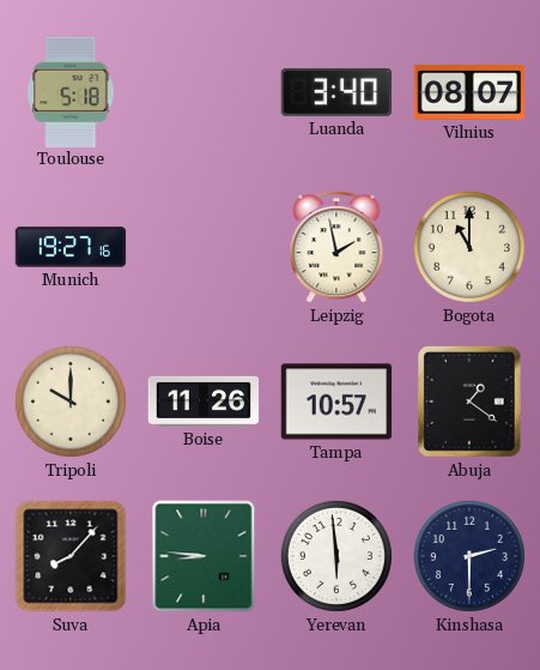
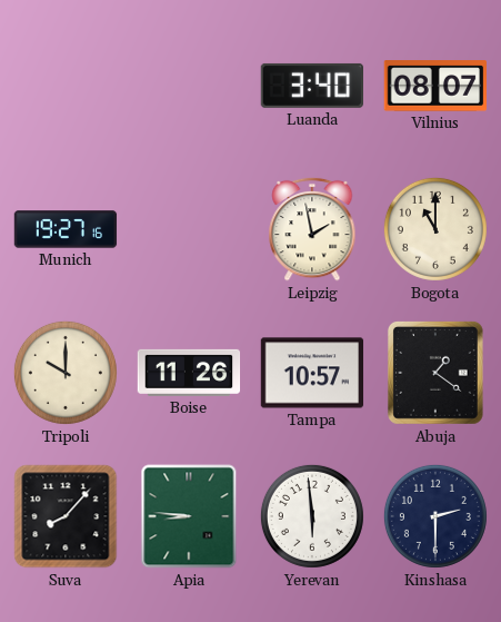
Toulouse: 5:18 -> none (71, 91)
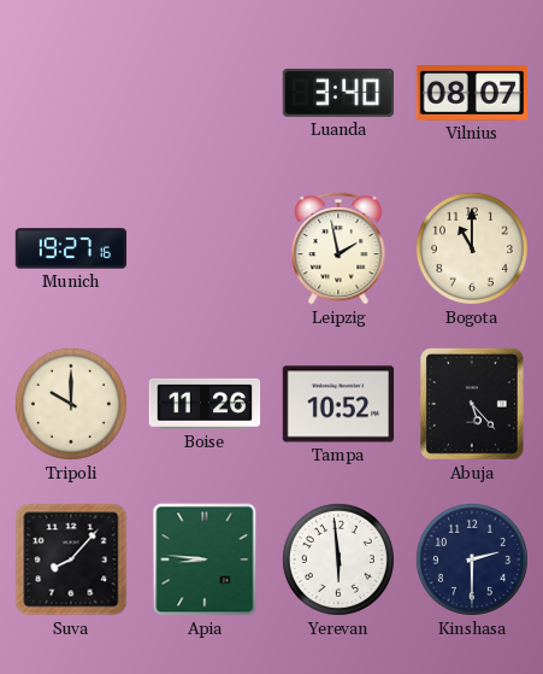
Tampa: 10:57 -> 10:52 (338, 404)
Abuja: 1:21 -> 5:23 (472, 404)
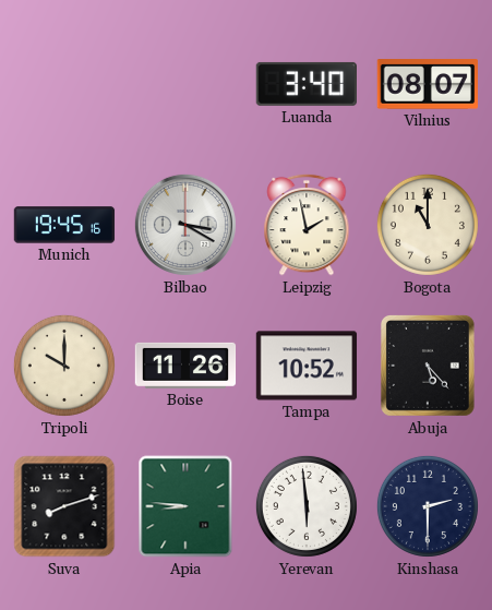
Munich: 19:27 -> 19:45 (64, 225)
Bilbao: none -> 3:20 (185, 225)
Suva: 8:07 -> 8:12 (64, 506)
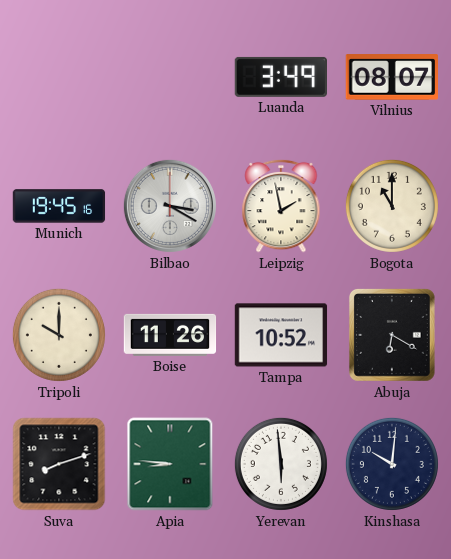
Luanda: 3:40 -> 3:49 (280, 77)
Abuja: 5:23 -> 6:20 (392, 335)
Kinshasa: 2:30 -> 10:01 (392, 464)
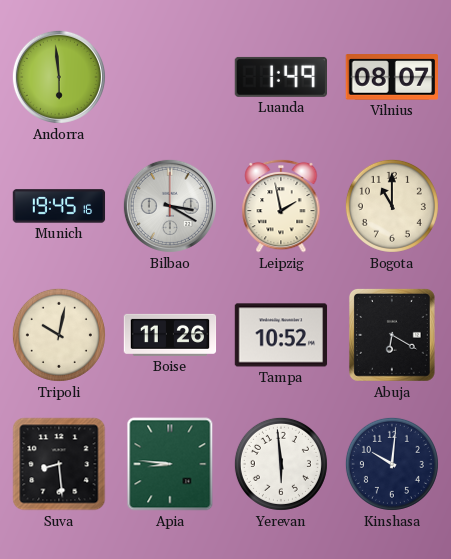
Andorra: none -> 5:59 (59, 77)
Luanda: 3:49 -> 1:49 (280, 77)
Tripoli: 10:00 -> 10:02 (59, 335)
Suva: 8:12 -> 8:29 (59, 464)
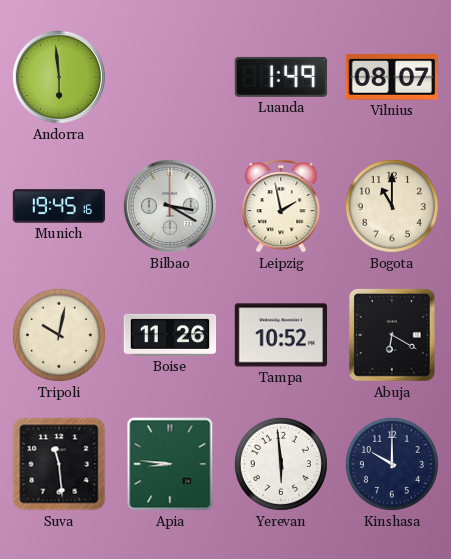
Suva: 8:29 -> 11:29 (59, 464)
Kinshasa: 10:01 -> 10:00 (392, 464)
